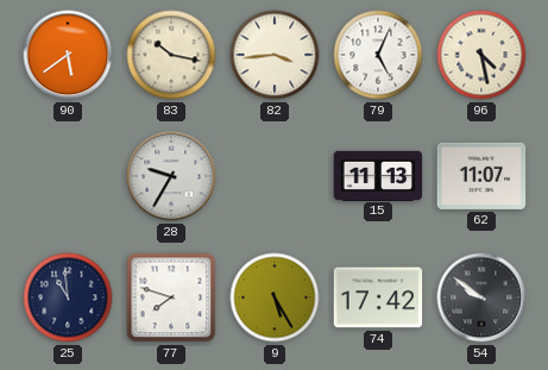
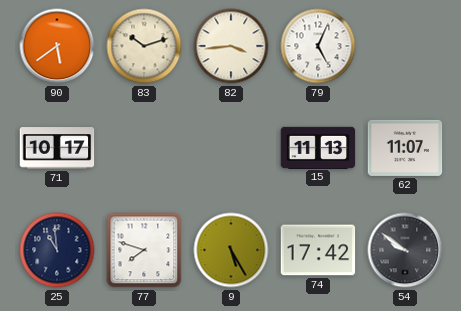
83: 10:17 -> 10:12 (144, 46)
96: 4:28 -> none (481, 55)
71: none -> 10:17 (57, 148)
28: 9:35 -> none (171, 176)
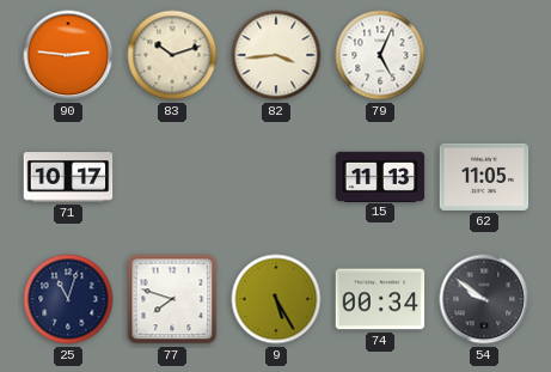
90: 5:39 -> 2:46 (68, 55)
62: 11:07 -> 11:05 (484, 177)
25: 10:59 -> 11:03 (68, 299)
74: 17:42 -> 00:34 (380, 299)
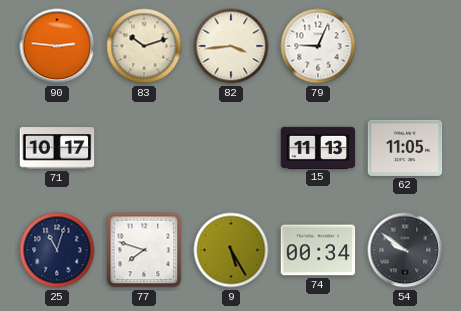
79: 5:04 -> 9:04 (318, 46)
